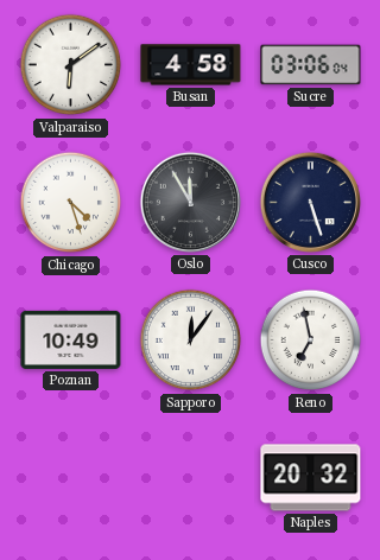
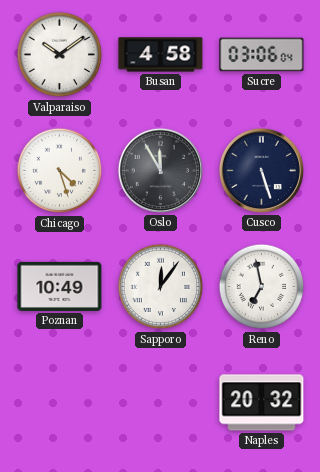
Valparaiso: 6:09 -> 10:09 (60, 55)
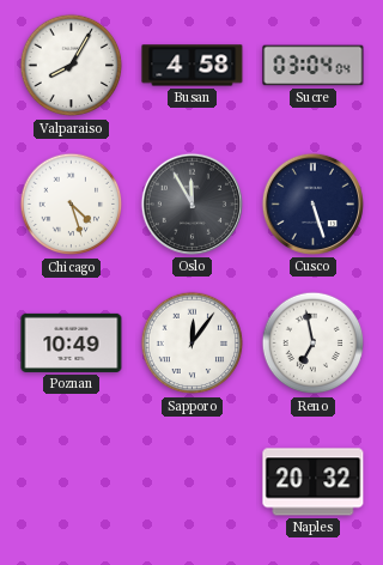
Valparaiso: 10:09 -> 8:05 (72, 66)
Sucre: 03:06 -> 03:04 (314, 66)
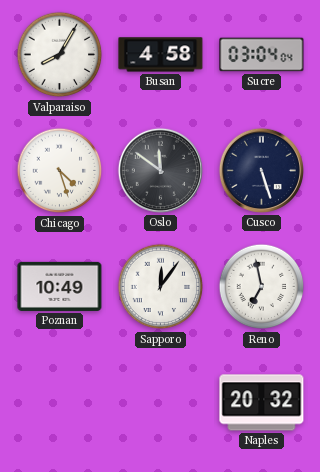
Oslo: 11:55 -> 11:51 (160, 170)
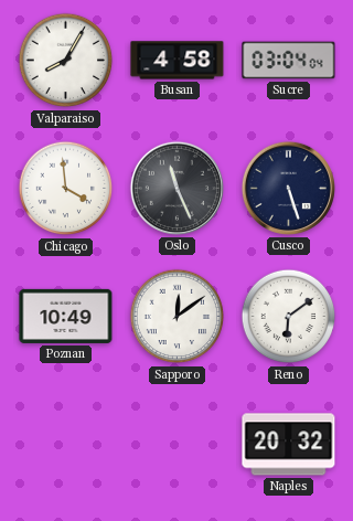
Chicago: 4:27 -> 3:59 (66, 189)
Oslo: 11:51 -> 11:26 (176, 188)
Sapporo: 12:06 -> 12:09 (178, 317)
Reno: 6:58 -> 6:09 (289, 317)
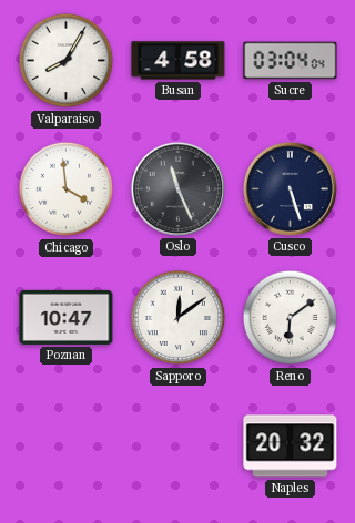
Poznan: 10:49 -> 10:47 (67, 317)
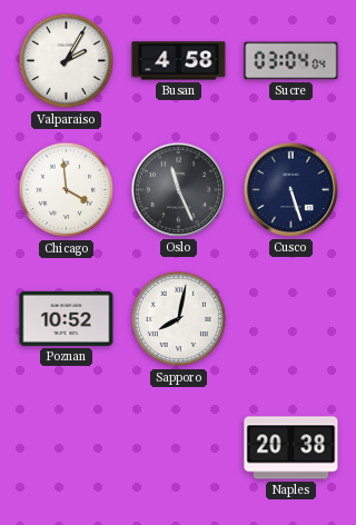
Valparaiso: 8:05 -> 2:05 (67, 61)
Poznan: 10:47 -> 10:52 (67, 318)
Sapporo: 12:09 -> 8:02 (179, 319)
Reno: 6:09 -> none (291, 318)
Naples: 20:32 -> 20:38 (291, 448)
